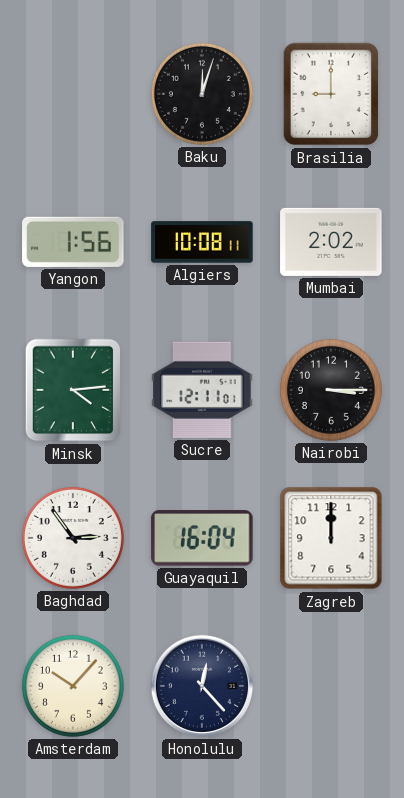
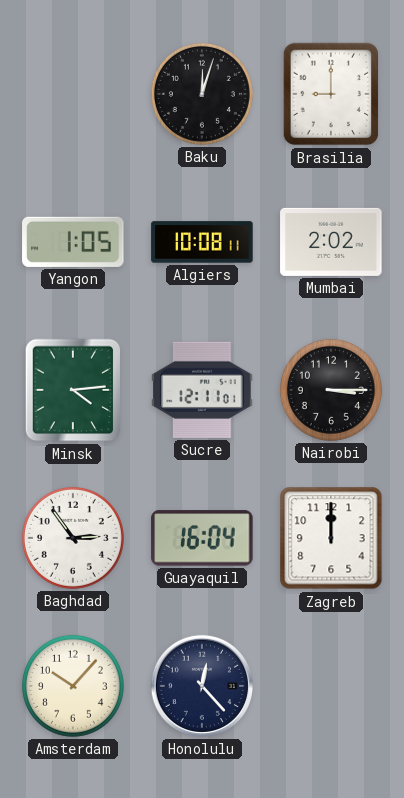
Yangon: 1:56 -> 1:05 (73, 242)
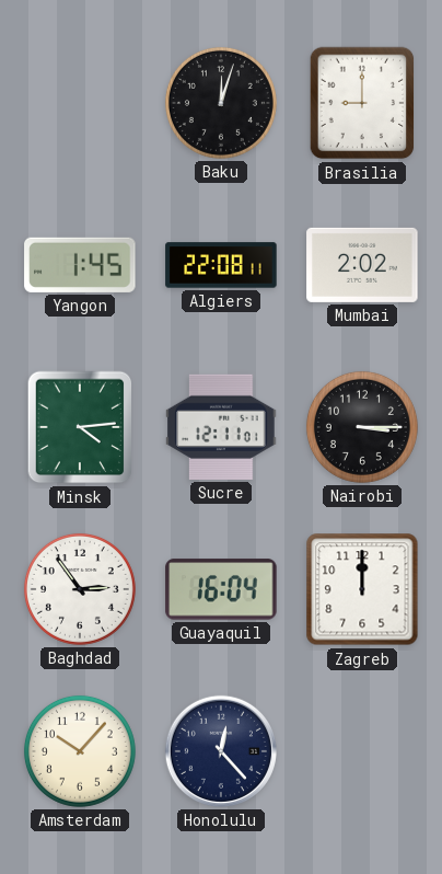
Yangon: 1:05 -> 1:45 (80, 265)
Algiers: 10:08 -> 22:08 (221, 265)
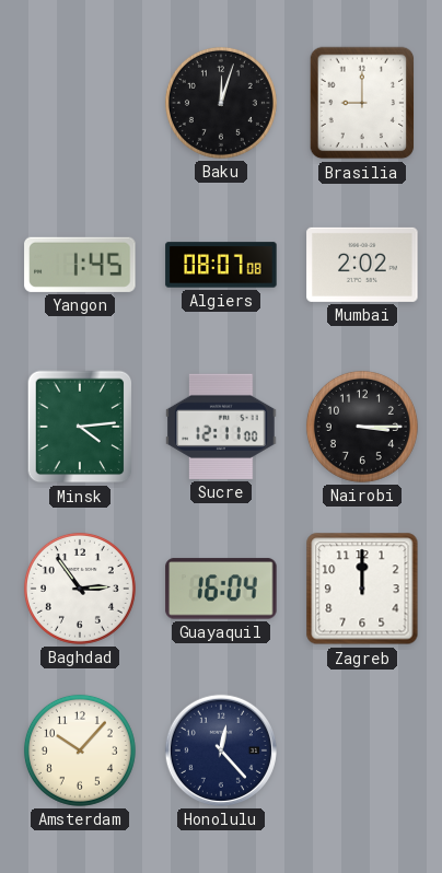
Algiers: 22:08 -> 08:07 (221, 265)
Sucre: 12:11:01 -> 12:11:00 (221, 427)
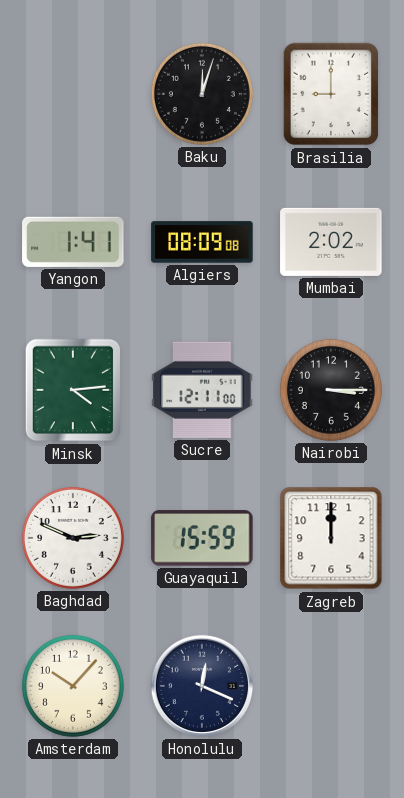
Yangon: 1:45 -> 1:41 (73, 242)
Algiers: 08:07 -> 08:09 (202, 242)
Baghdad: 2:54 -> 2:49 (73, 538)
Guayaquil: 16:04 -> 15:59 (202, 538)
Honolulu: 12:23 -> 12:19 (202, 686)
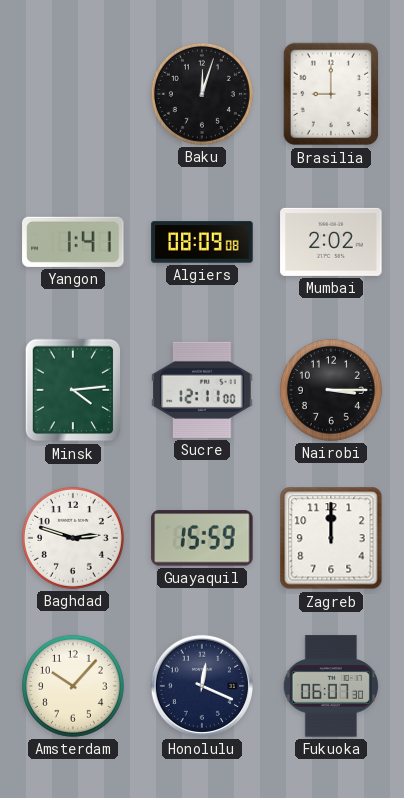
Baghdad: 2:49 -> 2:48 (73, 538)
Fukuoka: none -> 06:07 (331, 686)
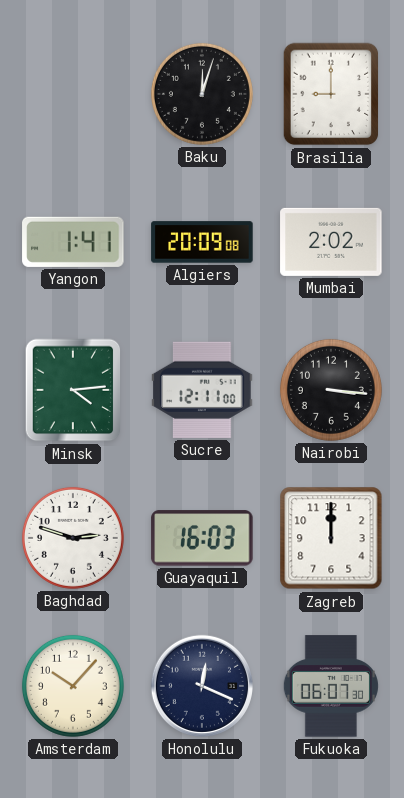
Algiers: 08:09 -> 20:09 (202, 242)
Nairobi: 3:15 -> 3:16 (331, 390)
Guayaquil: 15:59 -> 16:03 (202, 538)
